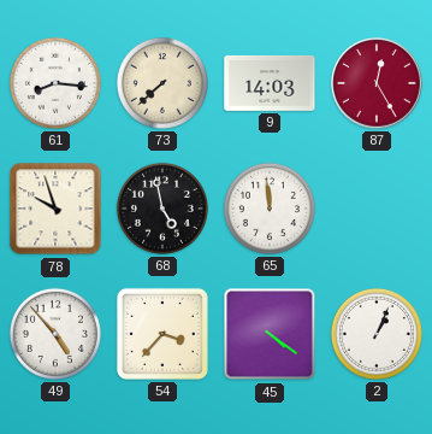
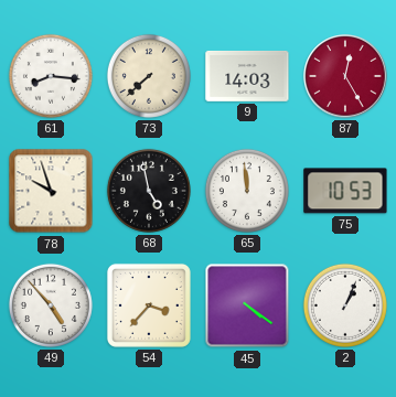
75: none -> 10:53 (345, 191)
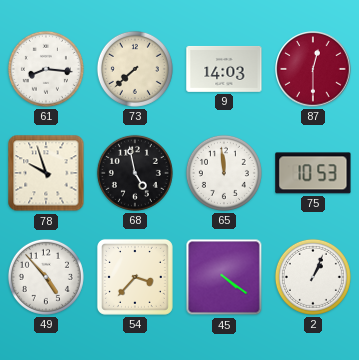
87: 12:25 -> 12:30 (313, 69)
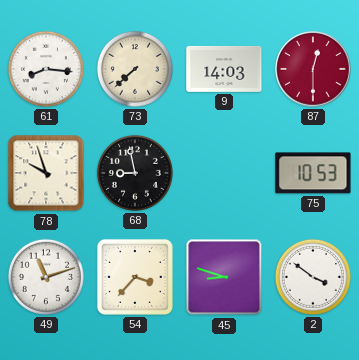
68: 4:58 -> 8:58 (135, 173)
65: 11:59 -> none (224, 173)
49: 4:53 -> 11:12 (46, 277)
45: 4:21 -> 8:48 (224, 277)
2: 1:04 -> 3:51 (313, 277)
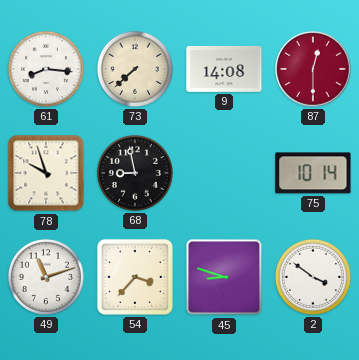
9: 14:03 -> 14:08 (224, 69)
75: 10:53 -> 10:14 (313, 173)
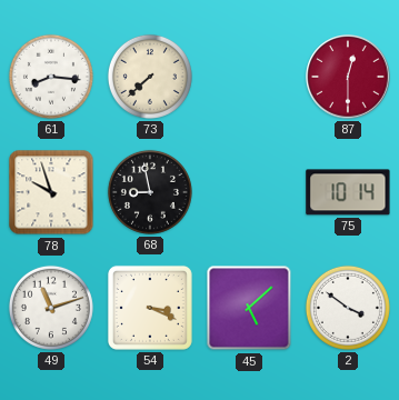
9: 14:08 -> none (224, 69)
54: 3:37 -> 3:19 (150, 308)
45: 8:48 -> 5:08 (249, 308)
